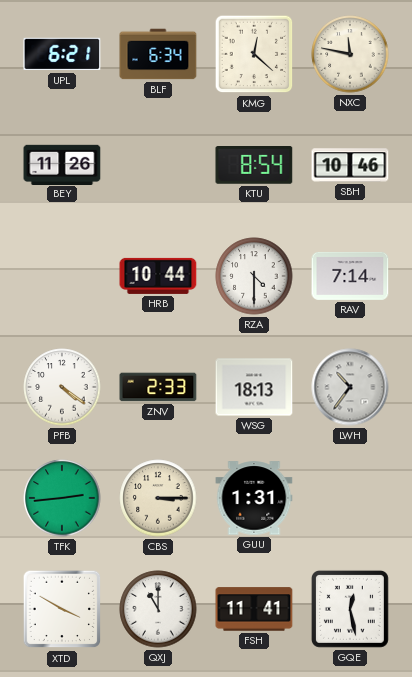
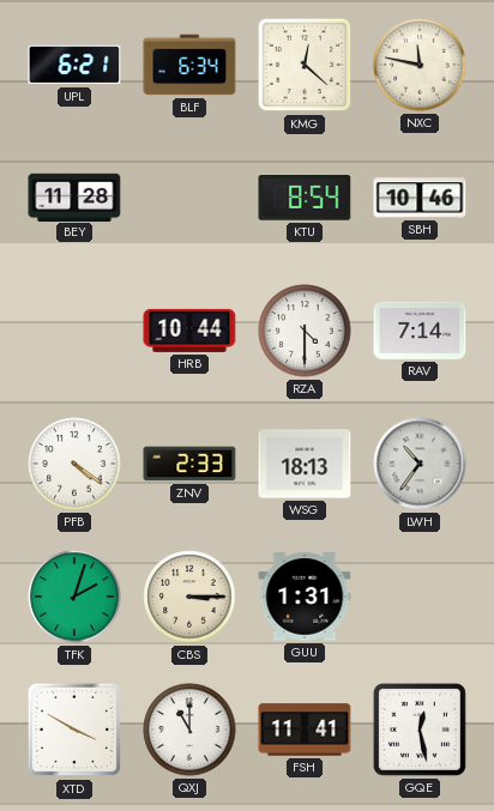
BEY: 11:26 -> 11:28 (74, 196)
TFK: 2:44 -> 2:03 (74, 597)
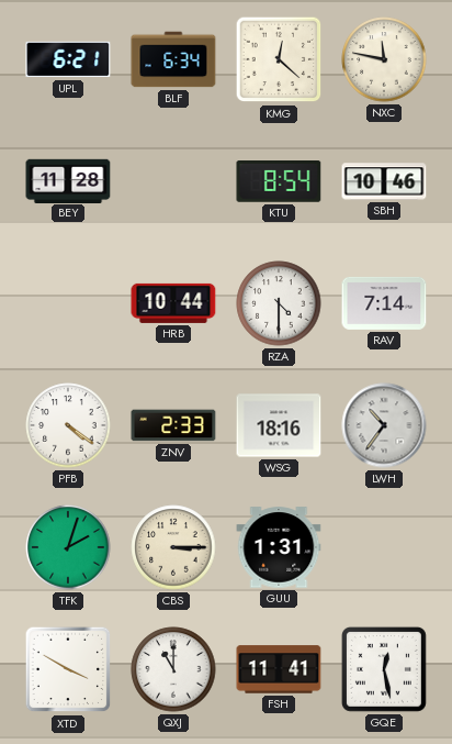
WSG: 18:13 -> 18:16 (279, 425)
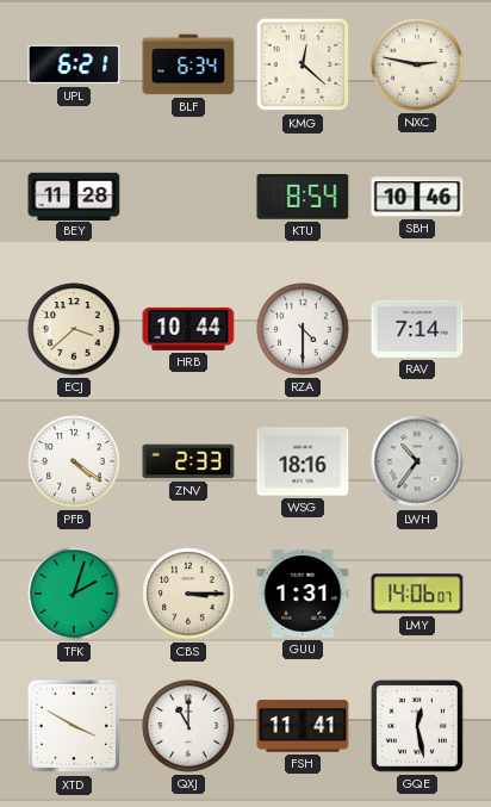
NXC: 11:47 -> 2:47 (417, 64)
ECJ: none -> 3:38 (74, 329)
LMY: none -> 14:06 (417, 594)
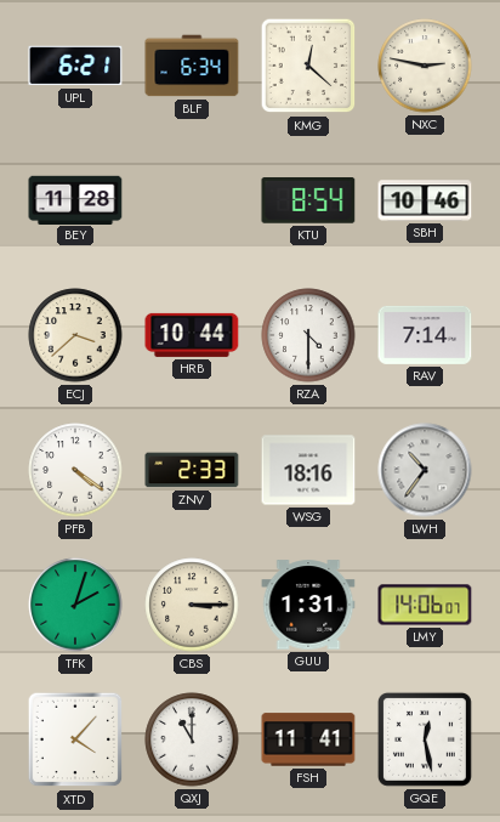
XTD: 3:50 -> 4:07 (75, 739)
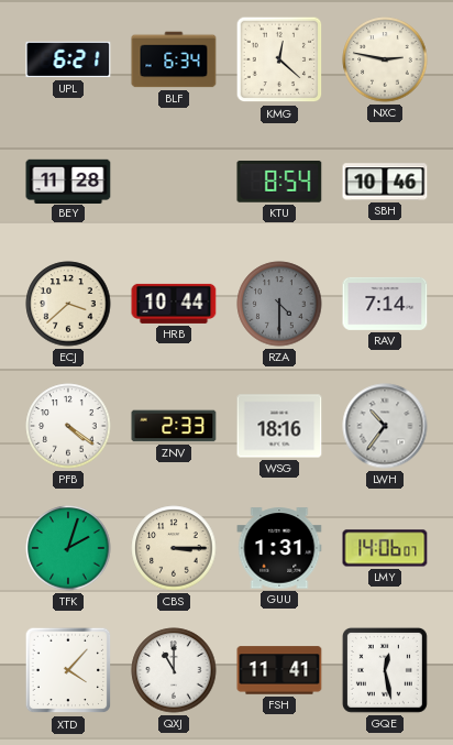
RZA dial: white -> grey (279, 304)
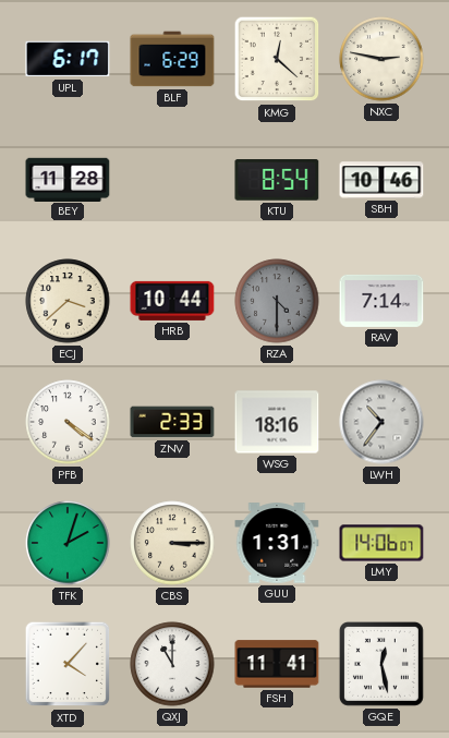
UPL: 6:21 -> 6:17 (68, 59)
BLF: 6:34 -> 6:29 (172, 59)
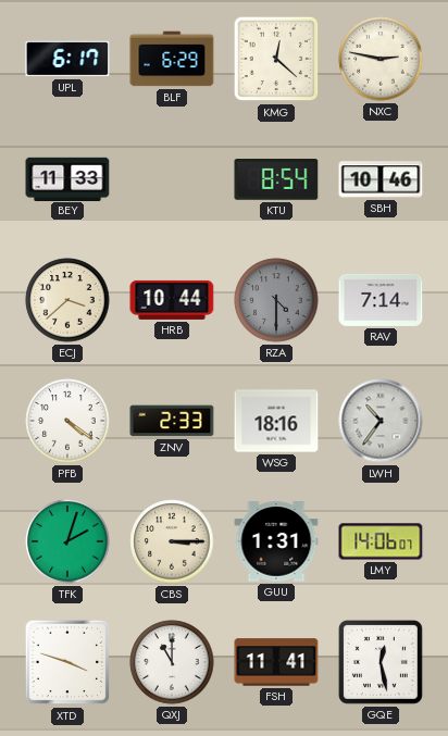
BEY: 11:28 -> 11:33 (67, 178)
XTD: 4:07 -> 3:48 (67, 662)
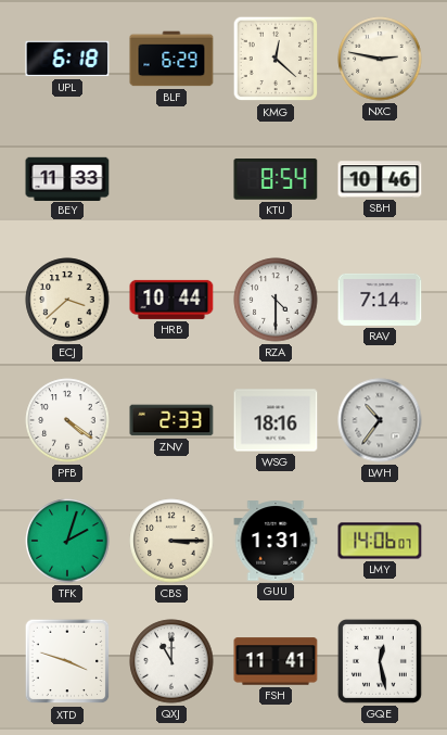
UPL: 6:17 -> 6:18 (67, 59)
RZA dial: grey -> white (276, 300)
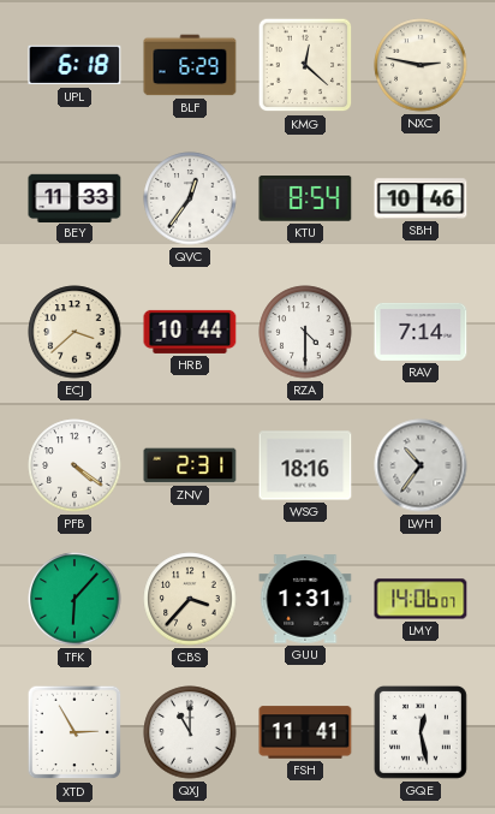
QVC: none -> 12:36 (190, 198)
ZNV: 2:33 -> 2:31 (190, 465)
TFK: 2:03 -> 6:07 (74, 599)
CBS: 3:15 -> 3:37 (190, 599)
XTD: 3:48 -> 2:55 (74, 732)
